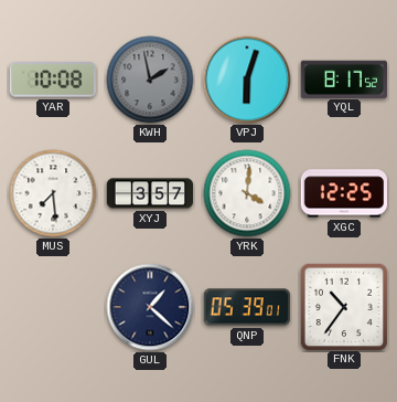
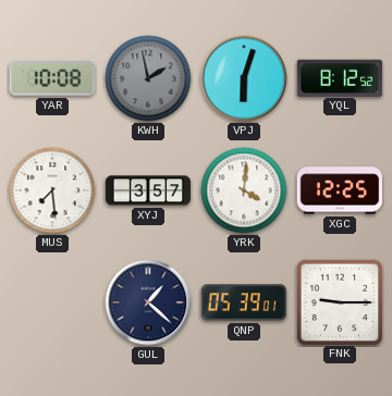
YQL: 8:17 -> 8:12 (339, 77)
FNK: 10:36 -> 9:15 (339, 301)
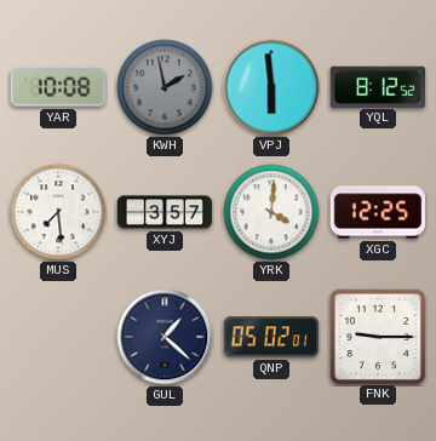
VPJ: 6:03 -> 5:59 (271, 87)
QNP: 05:39 -> 05:02 (270, 337)
